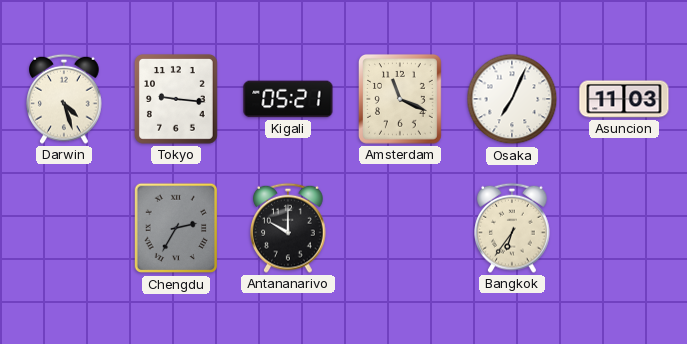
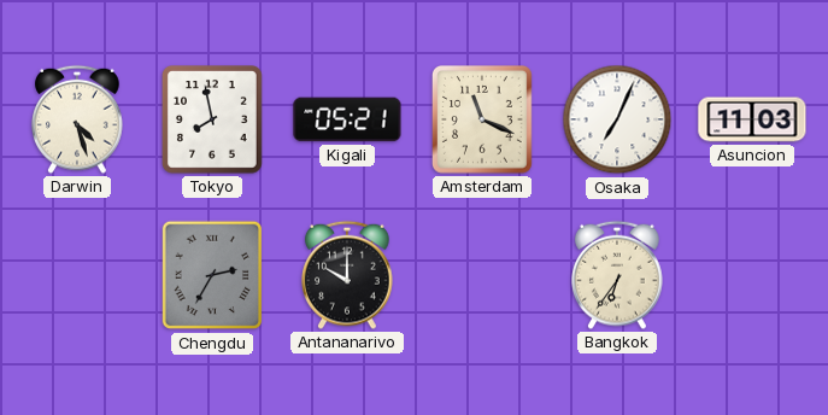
Tokyo: 9:16 -> 7:58 (212, 121)
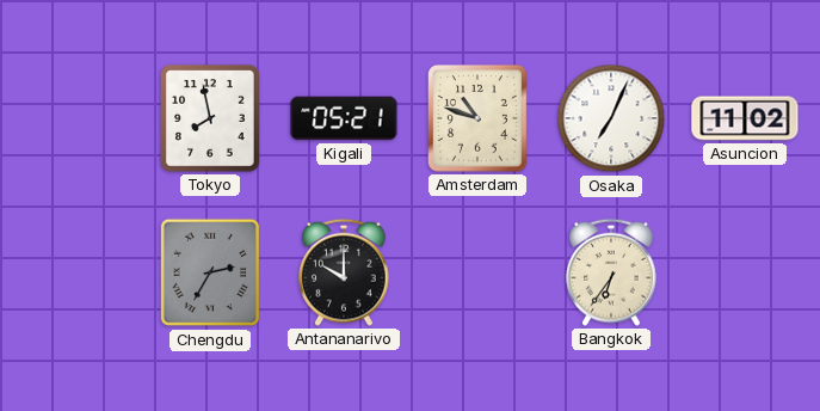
Darwin: 4:27 -> none (77, 119)
Amsterdam: 11:19 -> 10:48 (477, 119)
Asuncion: 11:03 -> 11:02 (745, 118)
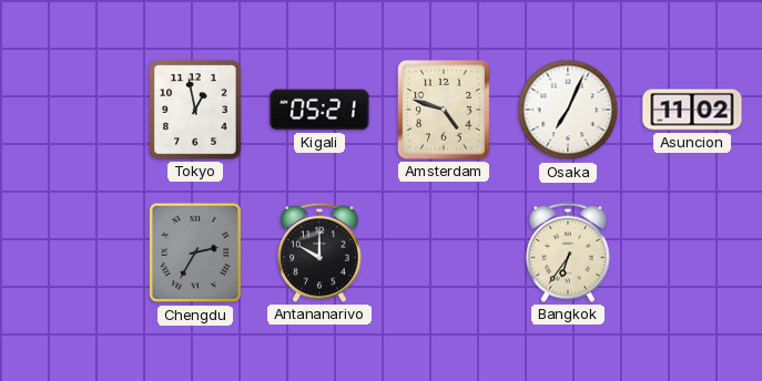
Tokyo: 7:58 -> 12:58 (195, 111)
Amsterdam: 10:48 -> 4:48 (444, 111)
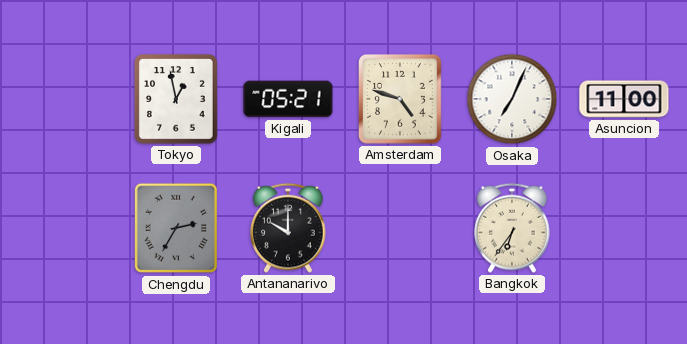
Asuncion: 11:02 -> 11:00 (624, 99)
